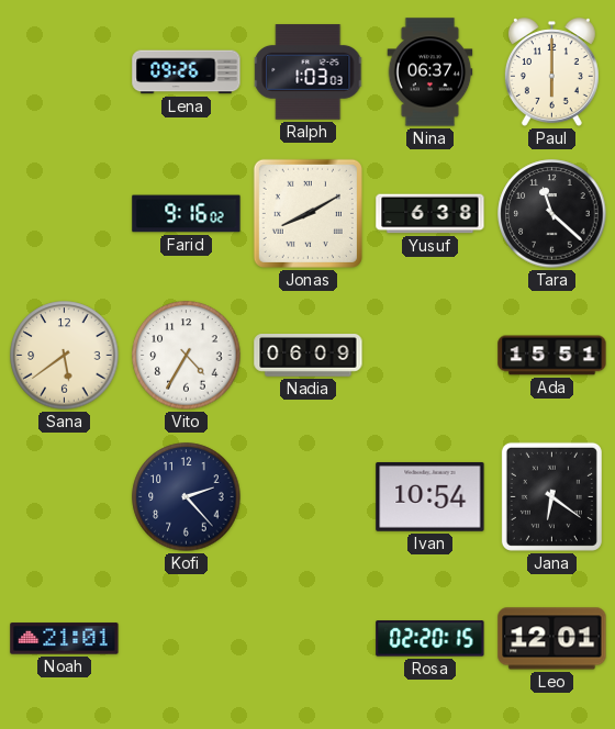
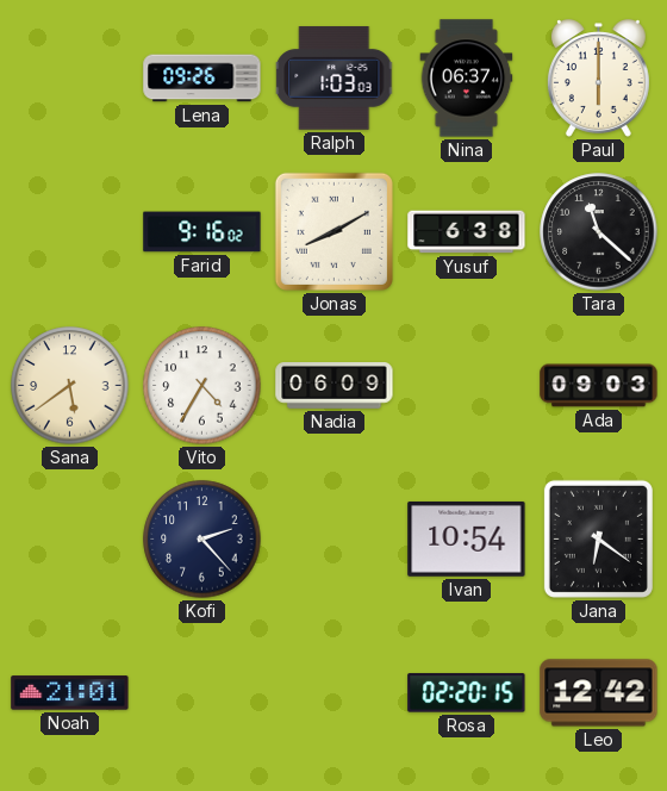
Ada: 15:51 -> 09:03 (599, 386)
Leo: 12:01 -> 12:42 (599, 693)
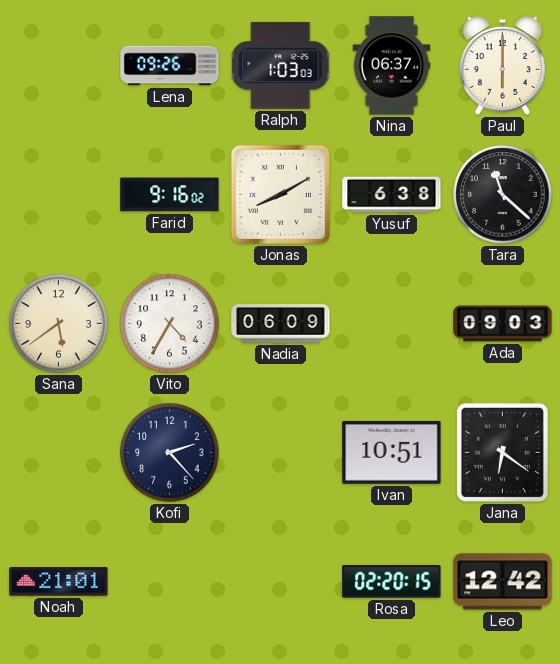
Ivan: 10:54 -> 10:51 (392, 452)
